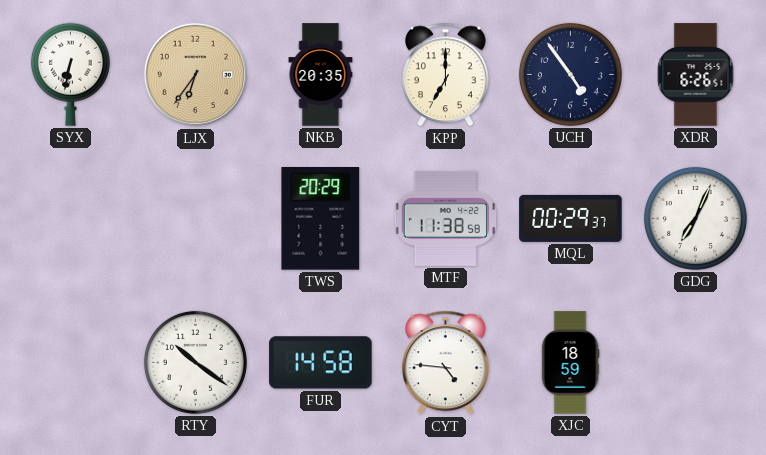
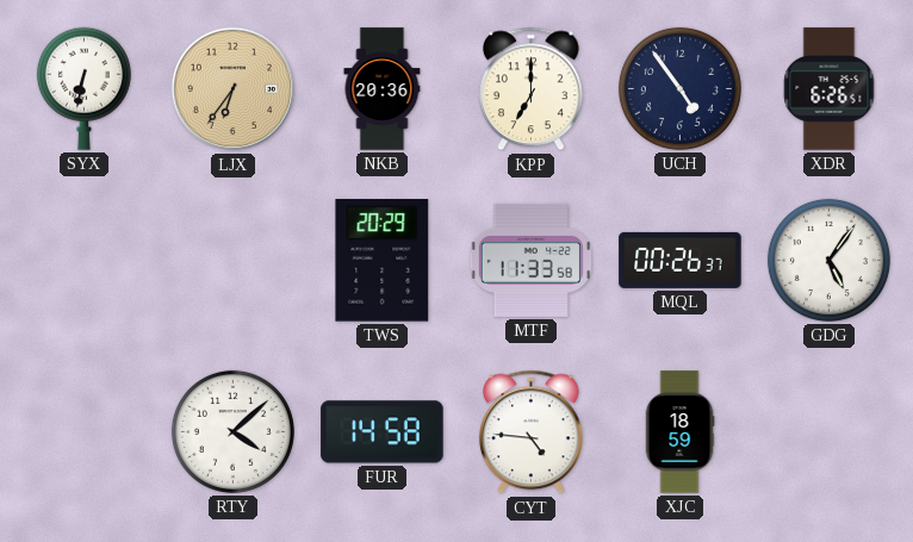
NKB: 20:35 -> 20:36 (383, 89)
MTF: 11:38 -> 11:33 (530, 260)
MQL: 00:29 -> 00:26 (681, 260)
GDG: 7:04 -> 5:06 (828, 260)
RTY: 10:21 -> 4:08 (232, 431)
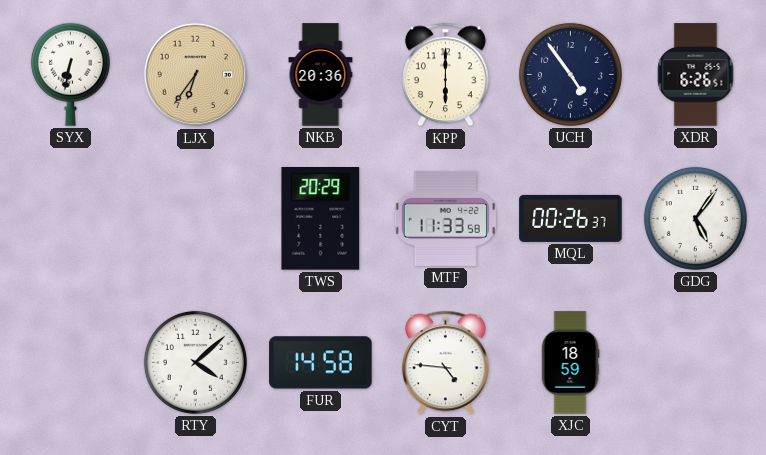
KPP: 7:00 -> 6:00 (445, 75)
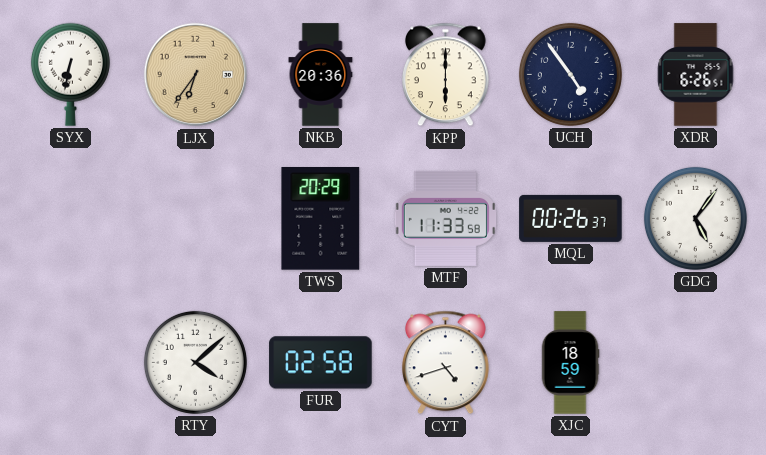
FUR: 14:58 -> 02:58 (321, 363)
CYT: 4:46 -> 4:42 (445, 363)
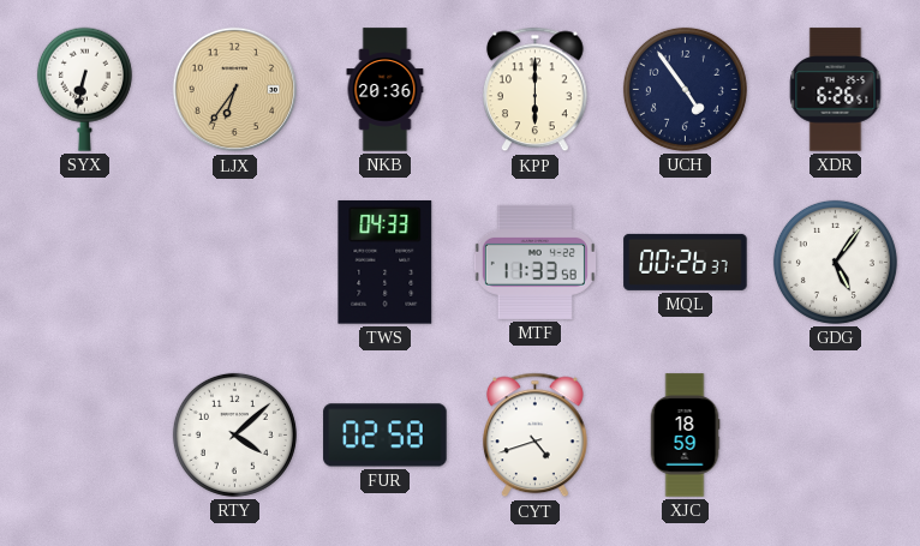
TWS: 20:29 -> 04:33 (386, 263)
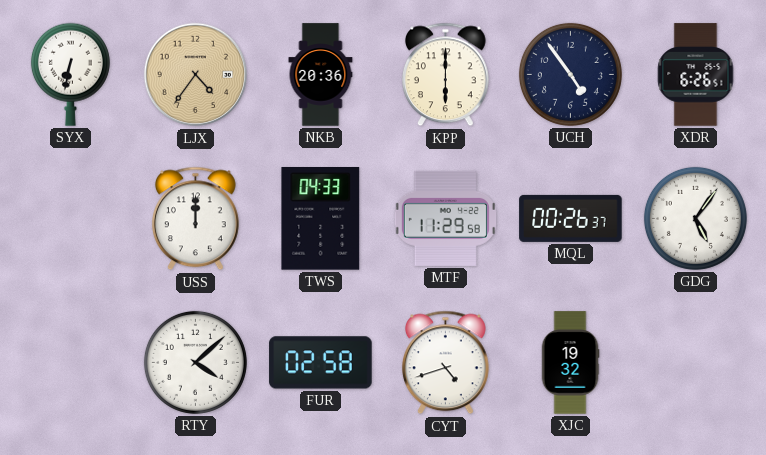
LJX: 6:36 -> 4:36 (196, 75)
USS: none -> 12:00 (195, 219)
MTF: 11:33 -> 11:29 (445, 218)
XJC: 18:59 -> 19:32 (570, 363)
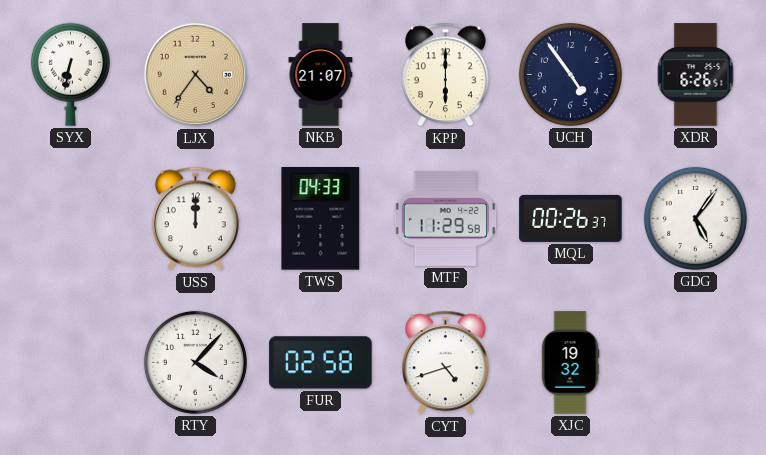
NKB: 20:36 -> 21:07 (321, 75)
RTY: 4:08 -> 4:07 (195, 362)
